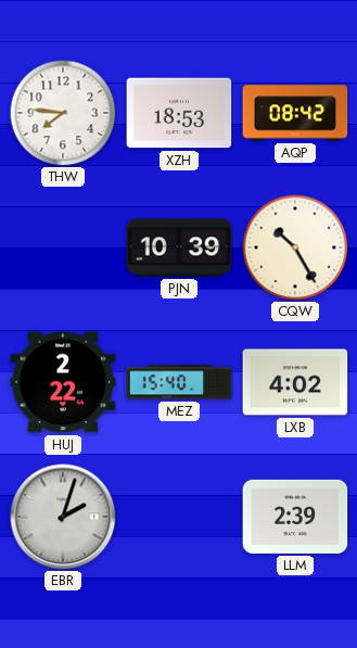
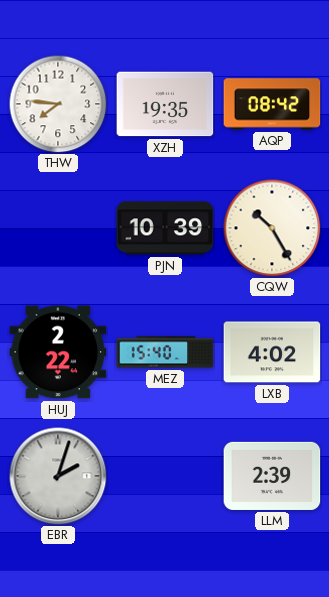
XZH: 18:53 -> 19:35 (165, 104)
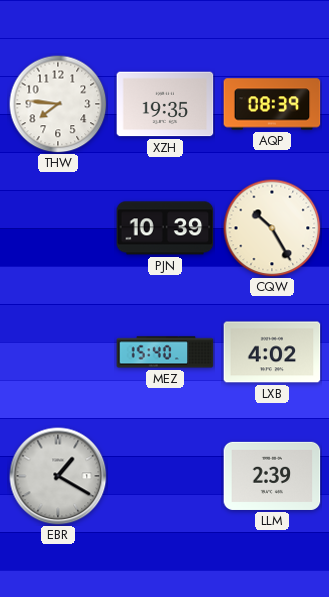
AQP: 08:42 -> 08:39 (272, 104)
HUJ: 2:22 -> none (58, 352)
EBR: 2:03 -> 1:20 (58, 476)
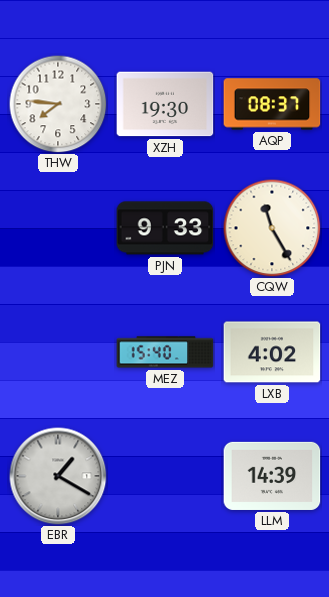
XZH: 19:35 -> 19:30 (165, 104)
AQP: 08:39 -> 08:37 (272, 104)
PJN: 10:39 -> 9:33 (165, 228)
CQW: 10:25 -> 11:25 (272, 228)
LLM: 2:39 -> 14:39 (272, 476)
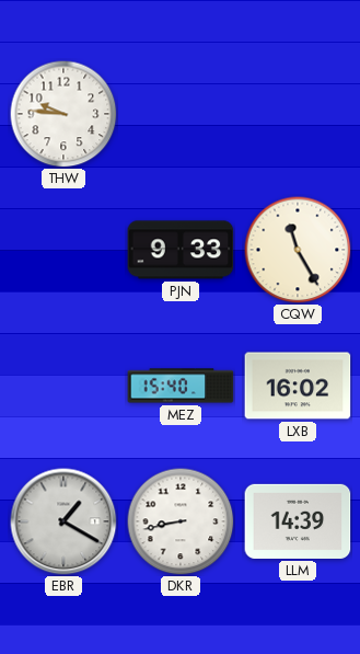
THW: 7:46 -> 9:46 (63, 114)
XZH: 19:30 -> none (165, 104)
AQP: 08:37 -> none (272, 104)
LXB: 4:02 -> 16:02 (298, 386)
DKR: none -> 8:43 (181, 521)
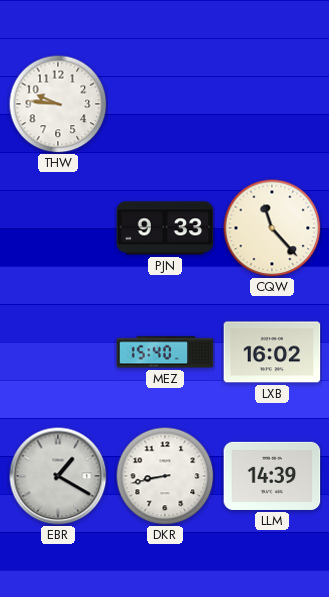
CQW: 11:25 -> 11:23 (272, 228)
